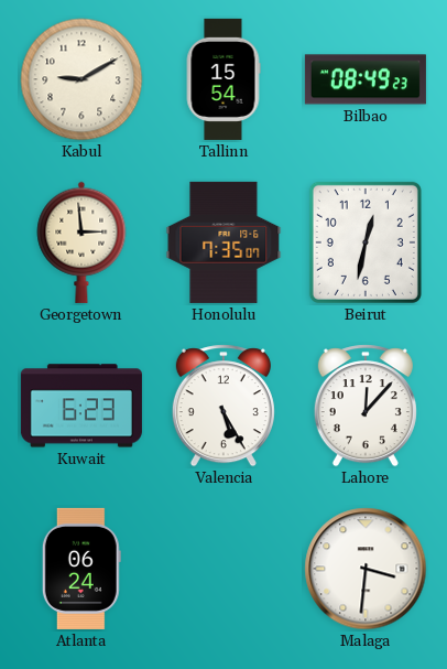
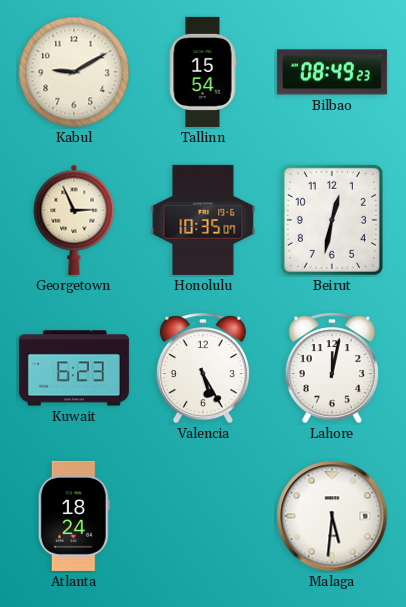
Georgetown: 2:59 -> 2:56 (74, 220)
Honolulu: 7:35 -> 10:35 (203, 220)
Lahore: 12:07 -> 12:02 (332, 368)
Atlanta: 06:24 -> 18:24 (74, 516)
Malaga: 3:31 -> 5:31 (332, 516)
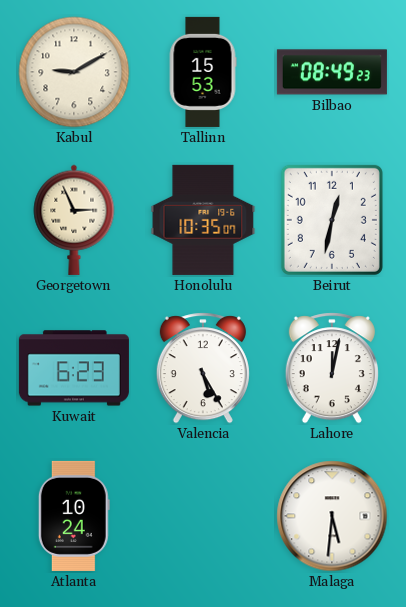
Tallinn: 15:54 -> 15:53 (203, 72)
Atlanta: 18:24 -> 10:24 (74, 516)
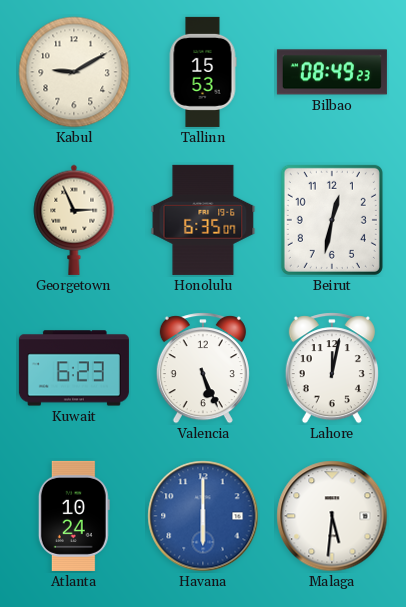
Honolulu: 10:35 -> 6:35 (203, 220)
Valencia: 5:25 -> 5:26 (203, 368)
Havana: none -> 6:00 (203, 516)
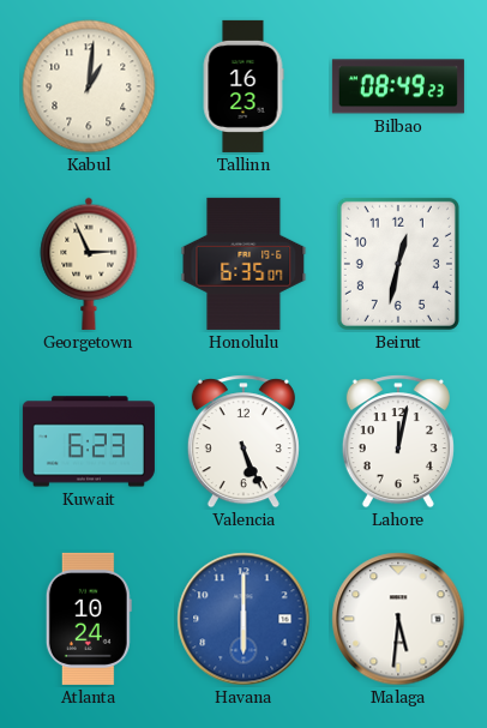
Kabul: 9:10 -> 1:01 (89, 86)
Tallinn: 15:53 -> 16:23 (243, 86)
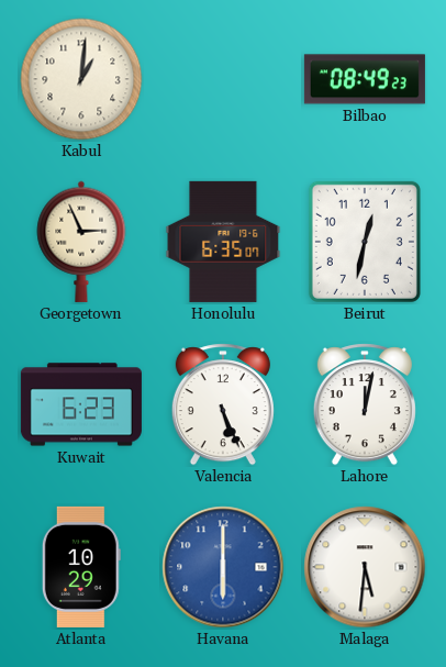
Tallinn: 16:23 -> none (243, 86)
Atlanta: 10:24 -> 10:29 (81, 567)
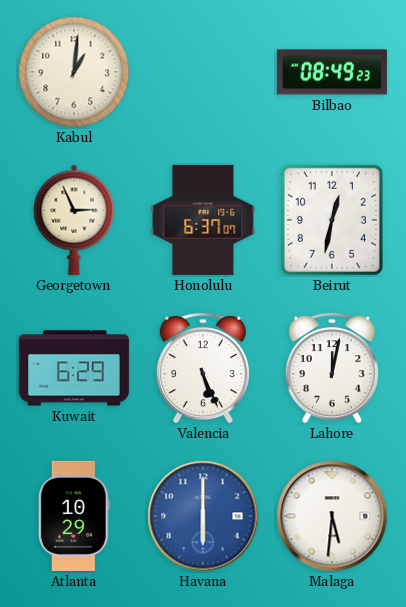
Honolulu: 6:35 -> 6:37 (203, 220)
Kuwait: 6:23 -> 6:29 (74, 368)
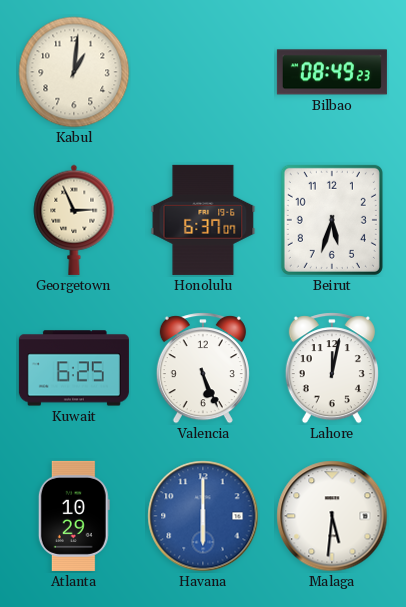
Beirut: 12:32 -> 5:33 (332, 220)
Kuwait: 6:29 -> 6:25 (74, 368)
